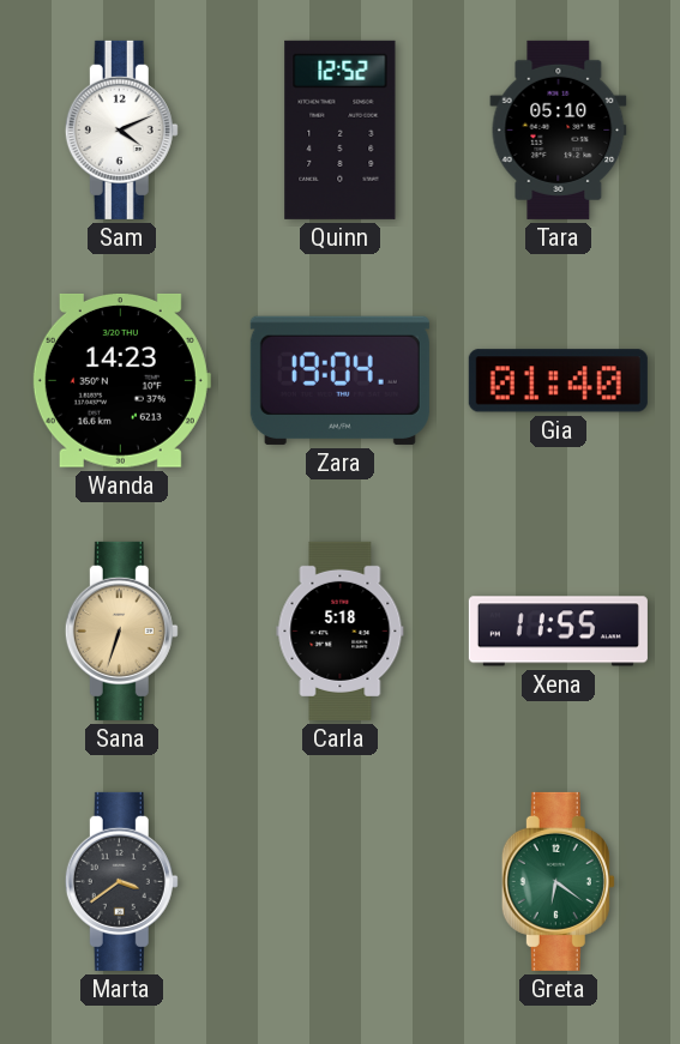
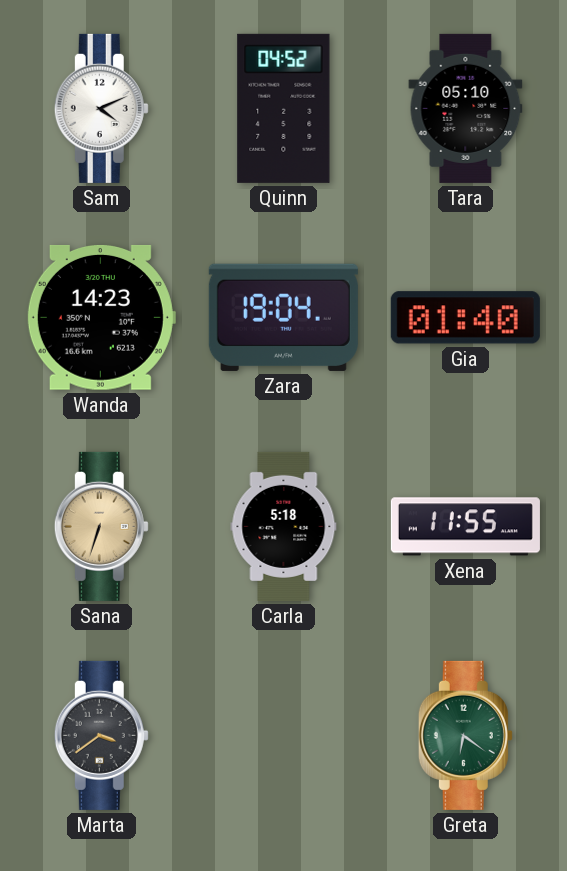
Quinn: 12:52 -> 04:52 (284, 108)
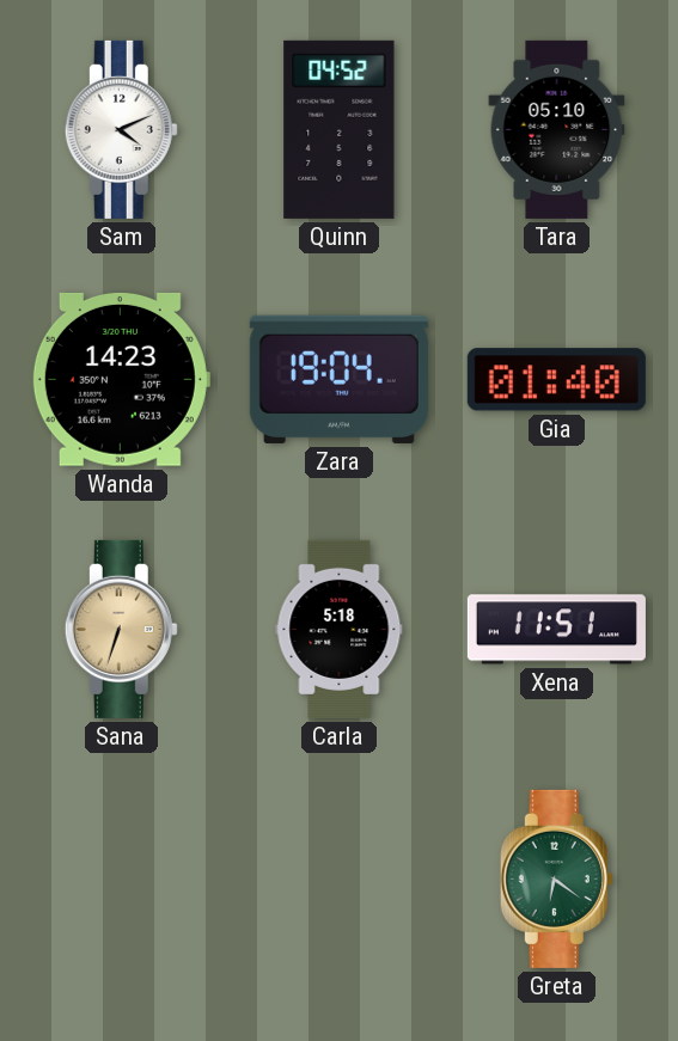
Xena: 11:55 -> 11:51 (556, 630)
Marta: 3:39 -> none (101, 735)
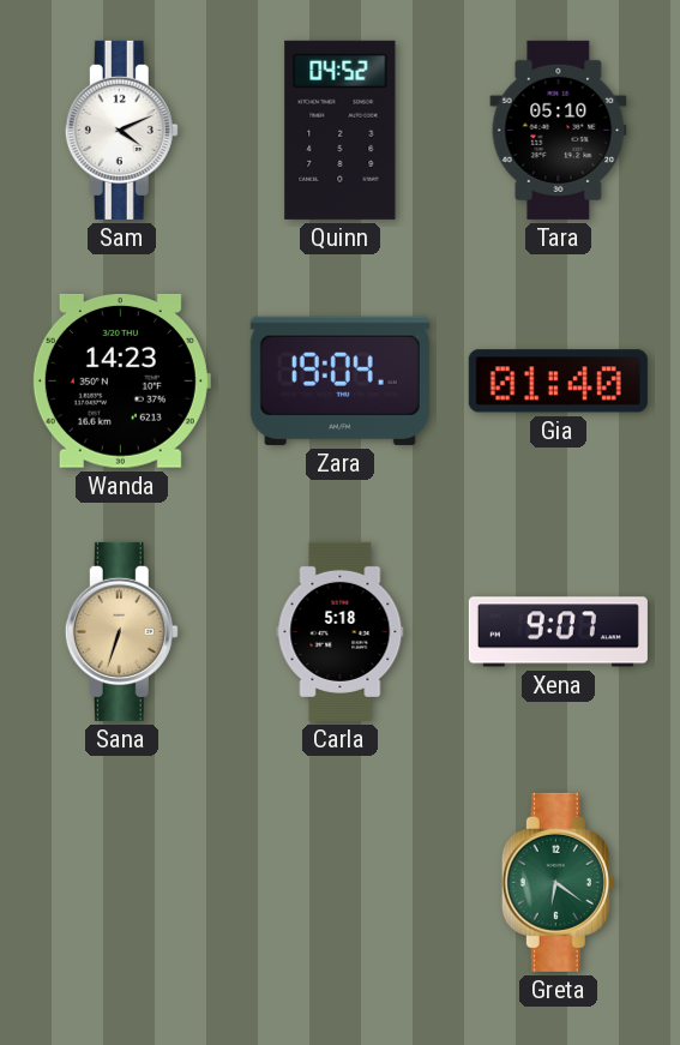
Xena: 11:51 -> 9:07 (558, 632)
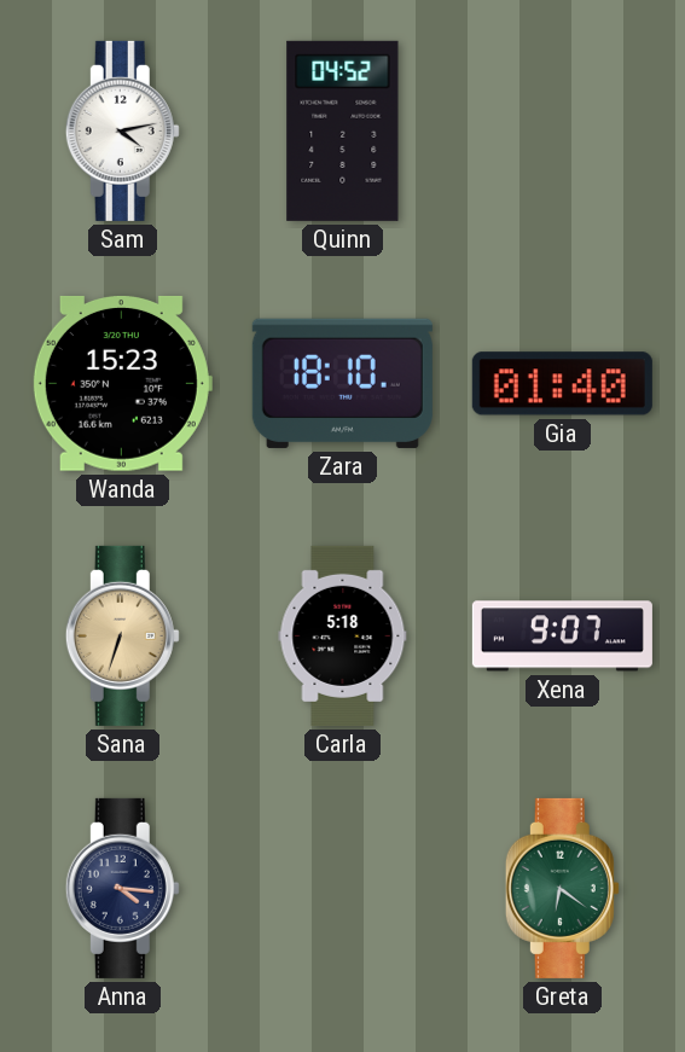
Sam: 4:11 -> 4:13 (122, 130)
Tara: 05:10 -> none (559, 130)
Wanda: 14:23 -> 15:23 (122, 383)
Zara: 19:04 -> 18:10 (342, 383)
Anna: none -> 4:16 (122, 888)
